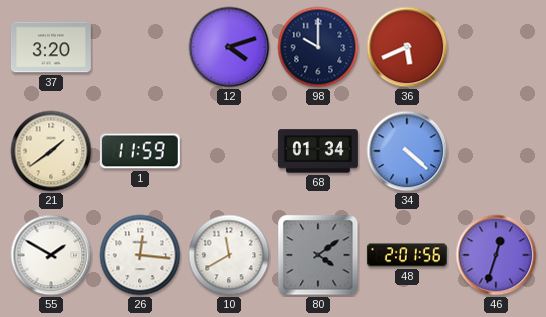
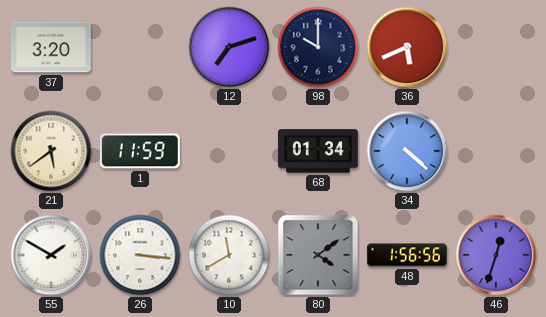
12: 4:12 -> 7:12 (229, 47)
21: 1:39 -> 5:39 (51, 151)
26: 12:16 -> 3:16 (140, 255)
48: 2:01 -> 1:56 (407, 255)
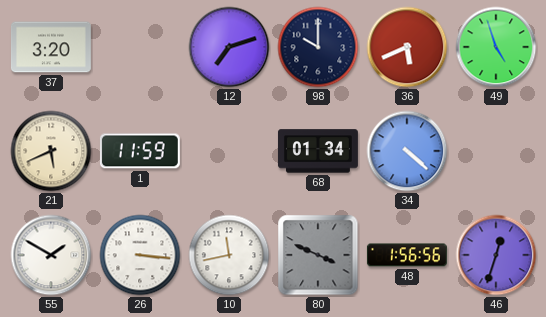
49: none -> 4:57 (496, 47)
21: 5:39 -> 5:41 (51, 151)
10: 11:40 -> 11:43 (229, 255)
80: 4:09 -> 3:49 (318, 255)
